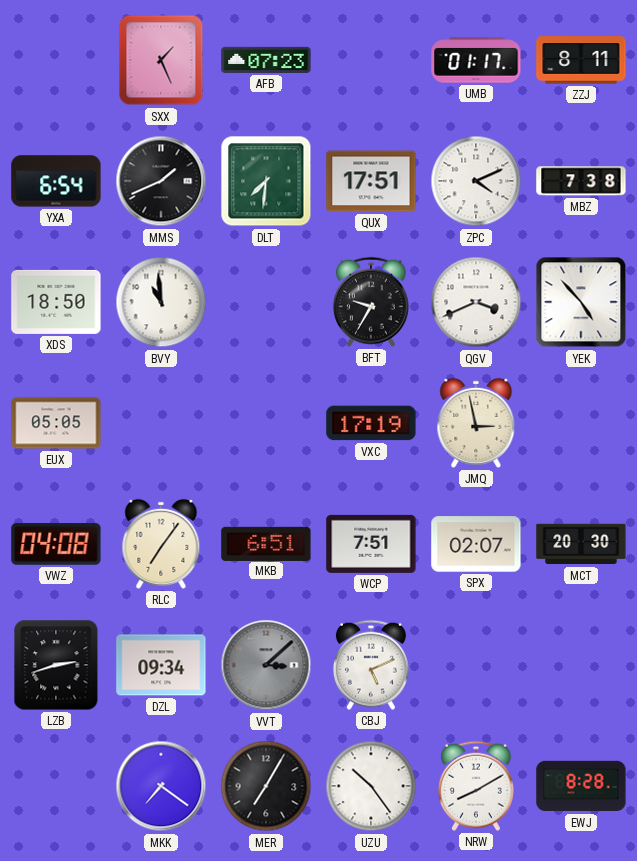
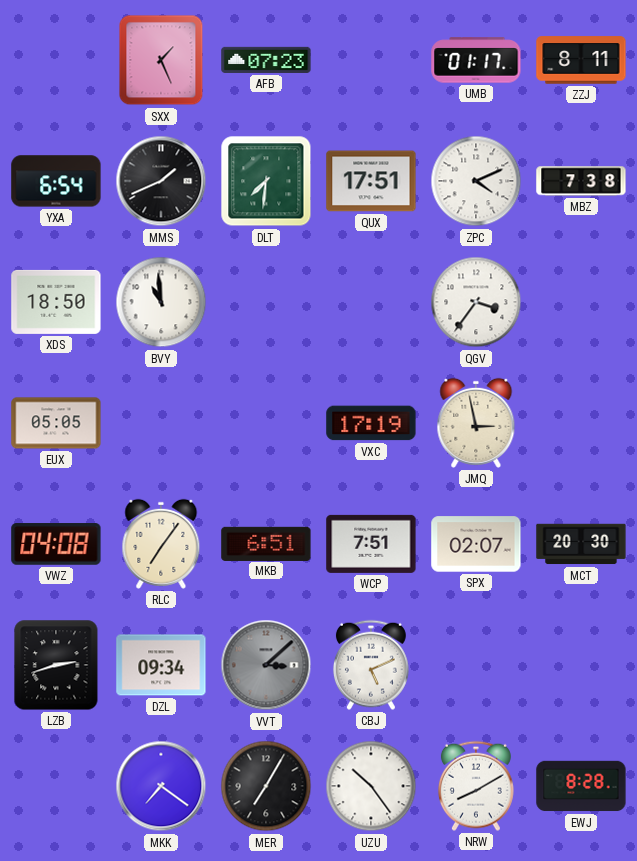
BFT: 9:35 -> none (371, 302)
QGV: 3:41 -> 3:36 (476, 302)
YEK: 4:53 -> none (581, 302)
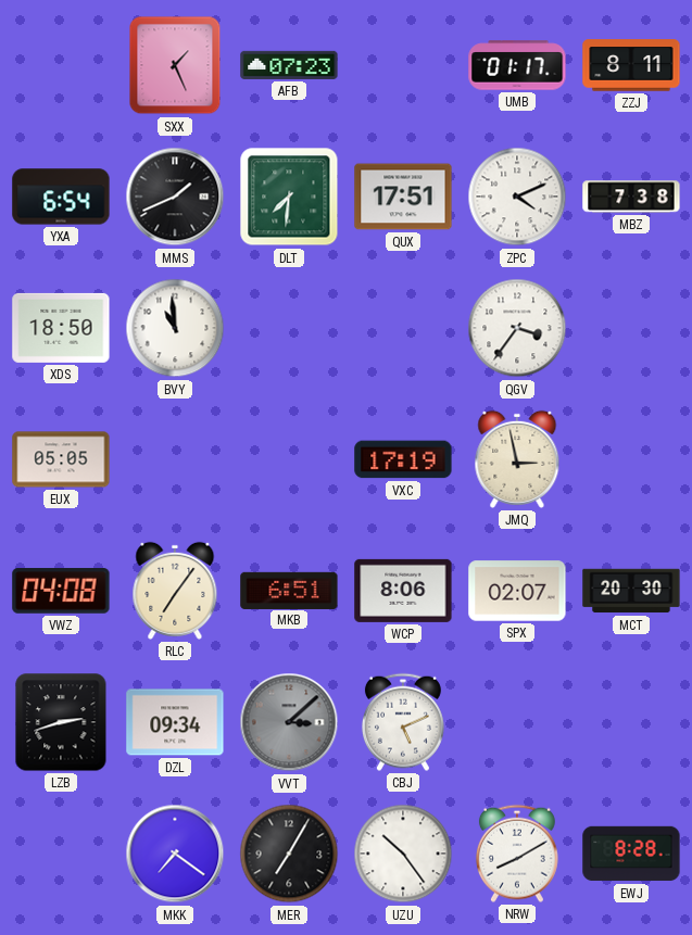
WCP: 7:51 -> 8:06 (403, 591)
